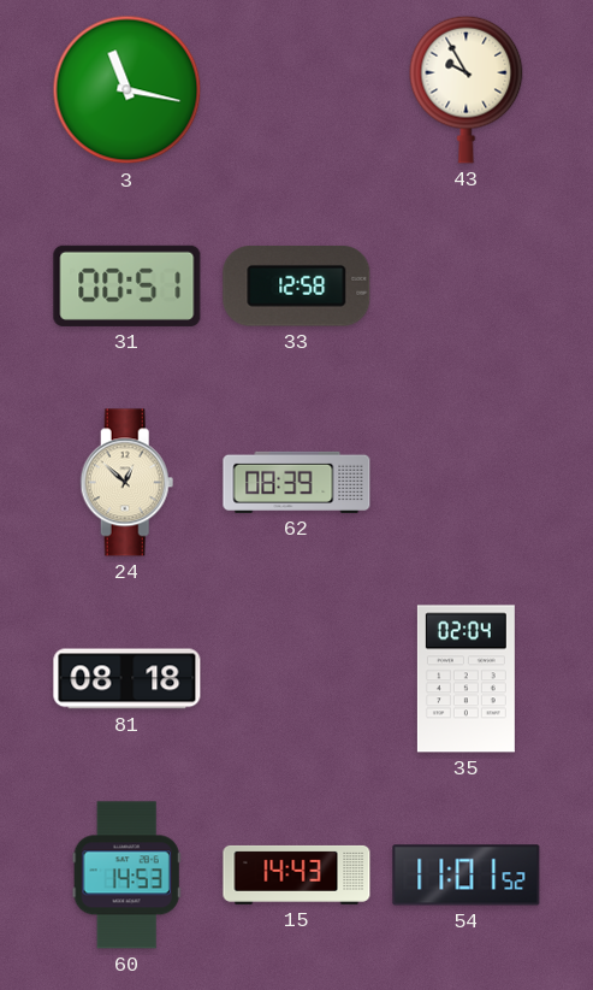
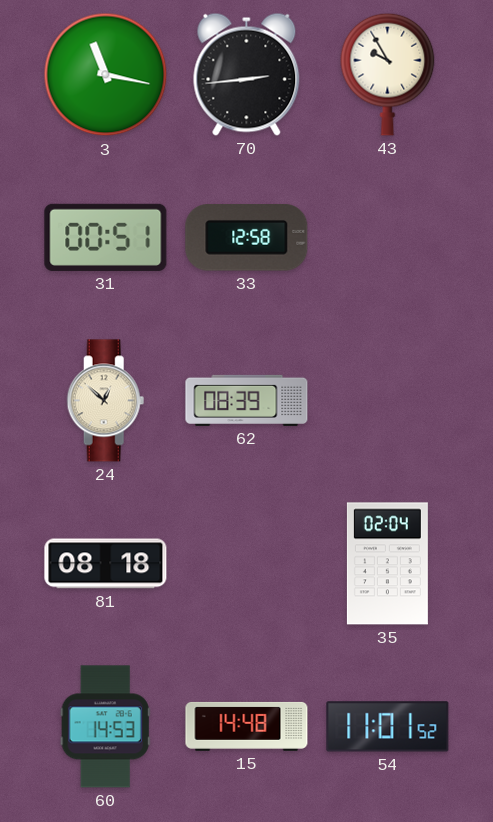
70: none -> 2:44 (247, 74)
15: 14:43 -> 14:48 (247, 726)
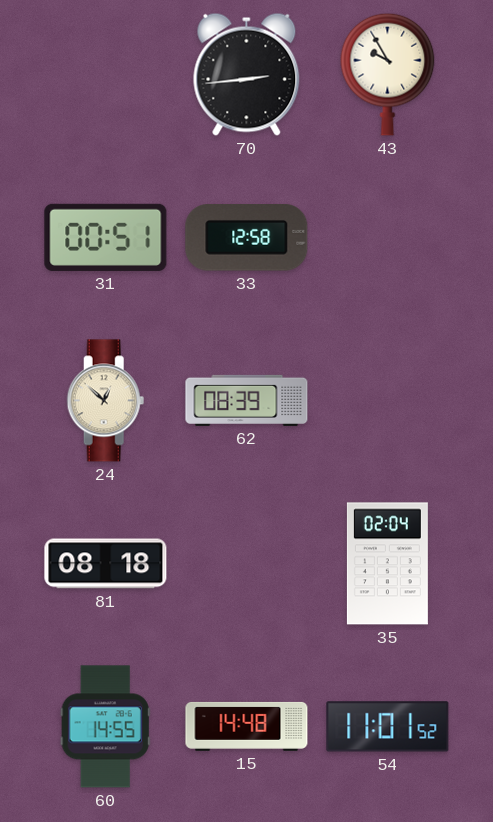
3: 11:17 -> none (106, 75)
60: 14:53 -> 14:55 (105, 727)
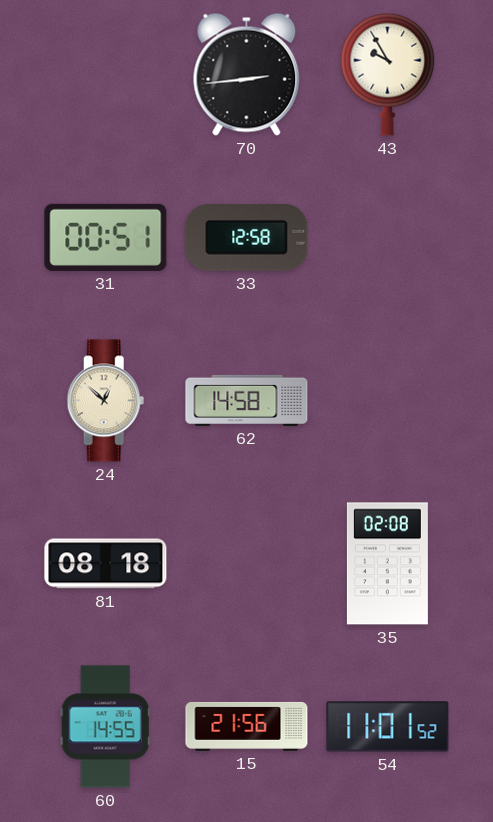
62: 08:39 -> 14:58 (247, 400)
35: 02:04 -> 02:08 (387, 564)
15: 14:48 -> 21:56 (247, 726)
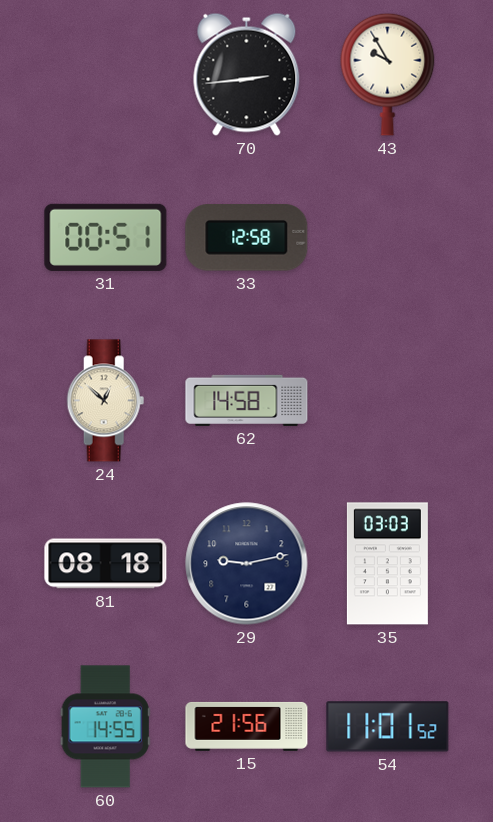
29: none -> 9:13 (247, 564)
35: 02:08 -> 03:03 (387, 564)
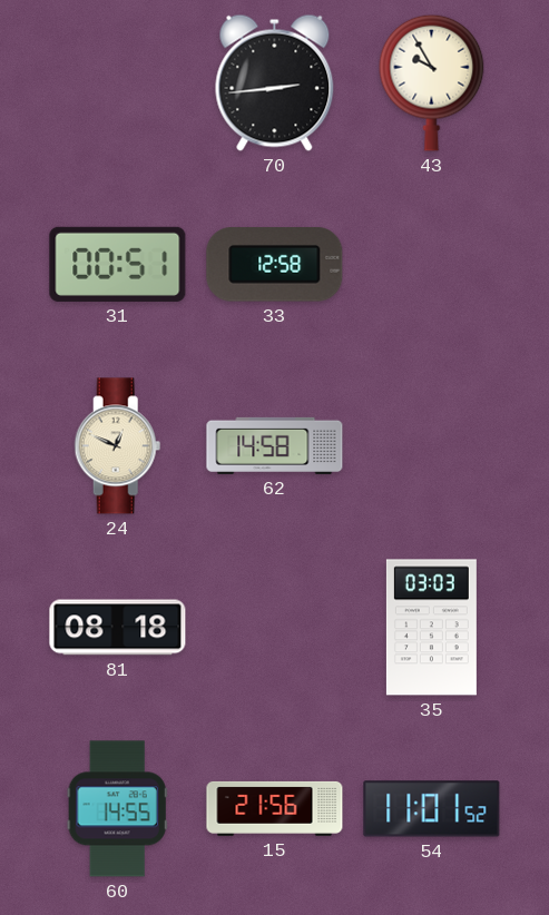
24: 12:52 -> 12:49 (118, 446)
29: 9:13 -> none (247, 564)
